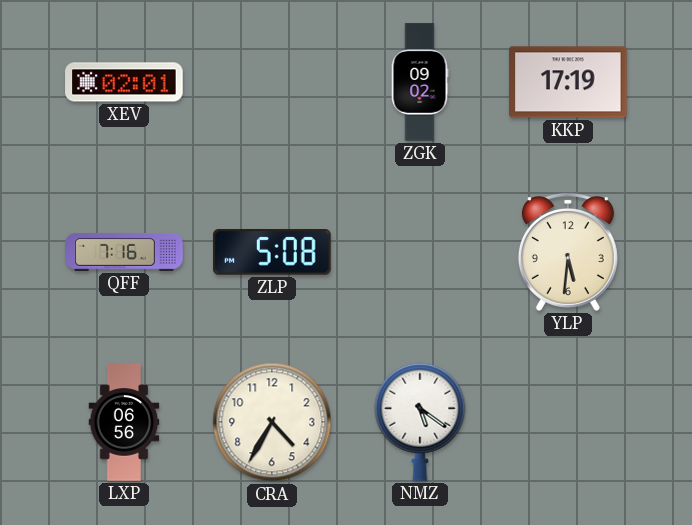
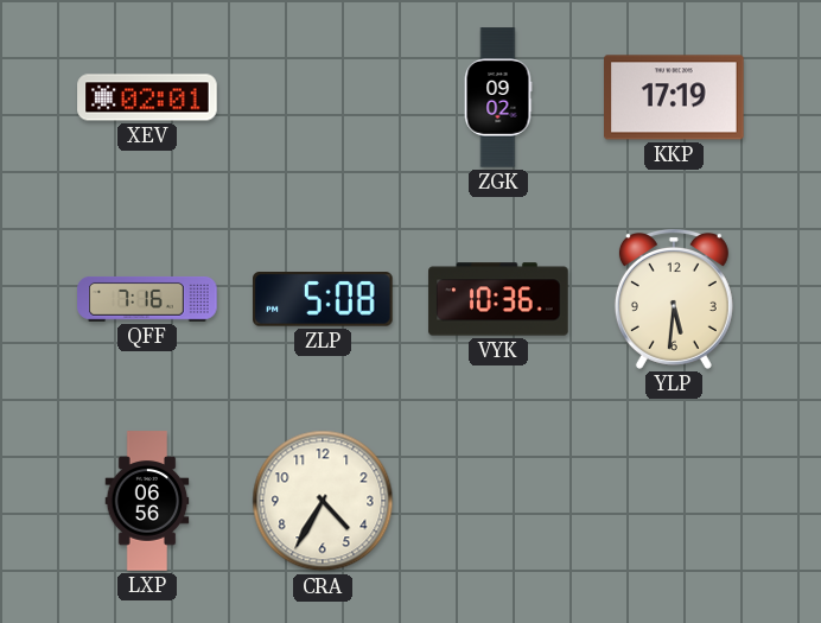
VYK: none -> 10:36 (498, 299)
NMZ: 5:21 -> none (420, 422)
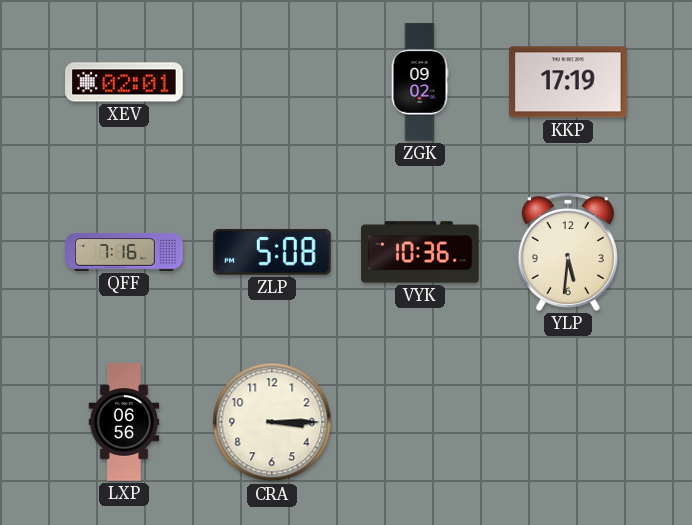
CRA: 4:35 -> 3:15 (272, 422)
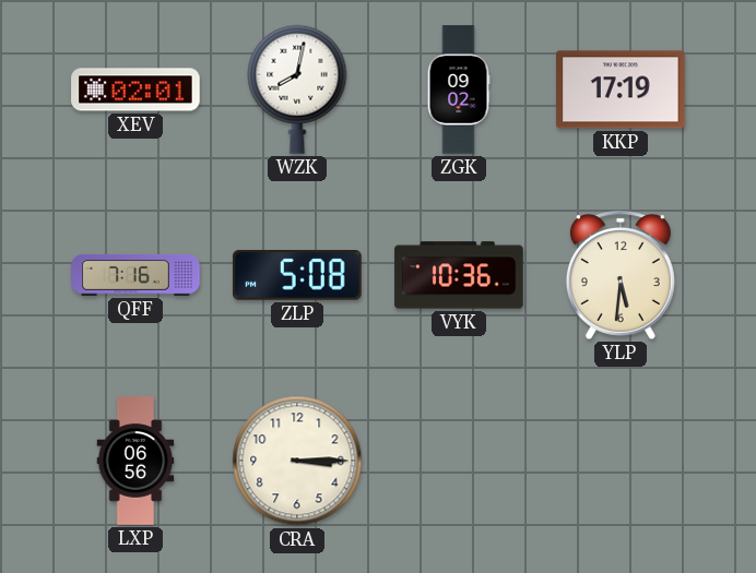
WZK: none -> 8:02 (297, 89)
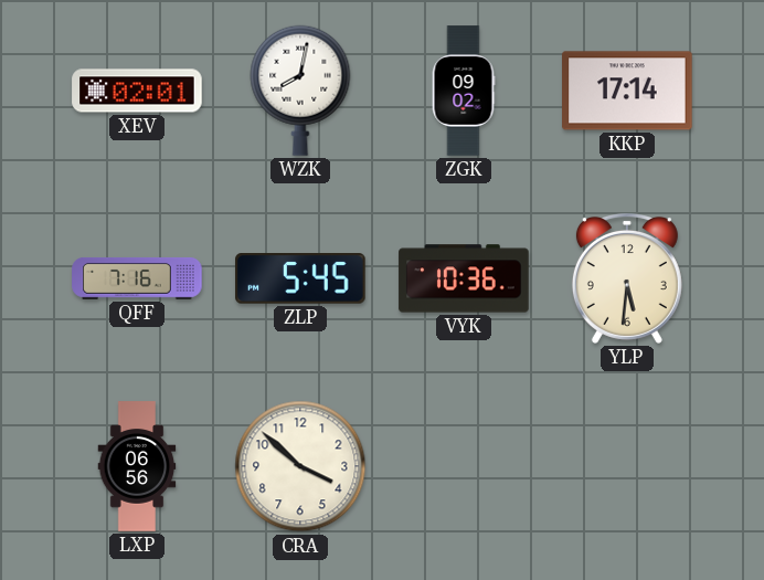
KKP: 17:19 -> 17:14 (627, 91)
ZLP: 5:08 -> 5:45 (300, 278)
CRA: 3:15 -> 3:52 (300, 466)
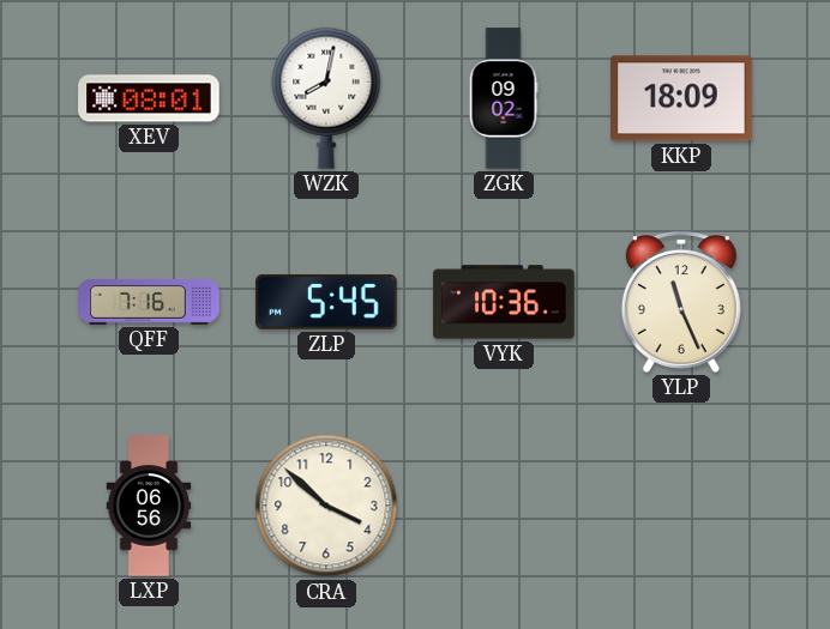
XEV: 02:01 -> 08:01 (149, 98)
KKP: 17:14 -> 18:09 (681, 98)
YLP: 5:31 -> 11:26 (681, 303)
